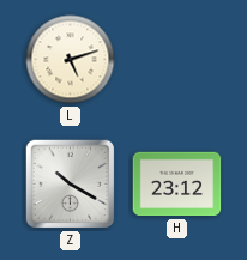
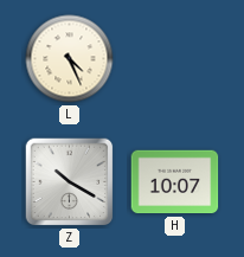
L: 5:12 -> 4:26 (70, 59)
H: 23:12 -> 10:07 (175, 182)
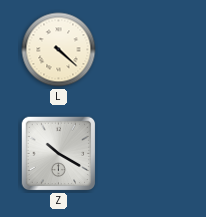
L: 4:26 -> 4:22 (59, 50)
H: 10:07 -> none (175, 182)
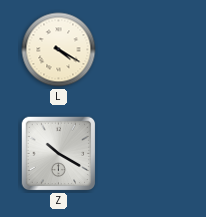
L: 4:22 -> 4:20 (59, 50)
